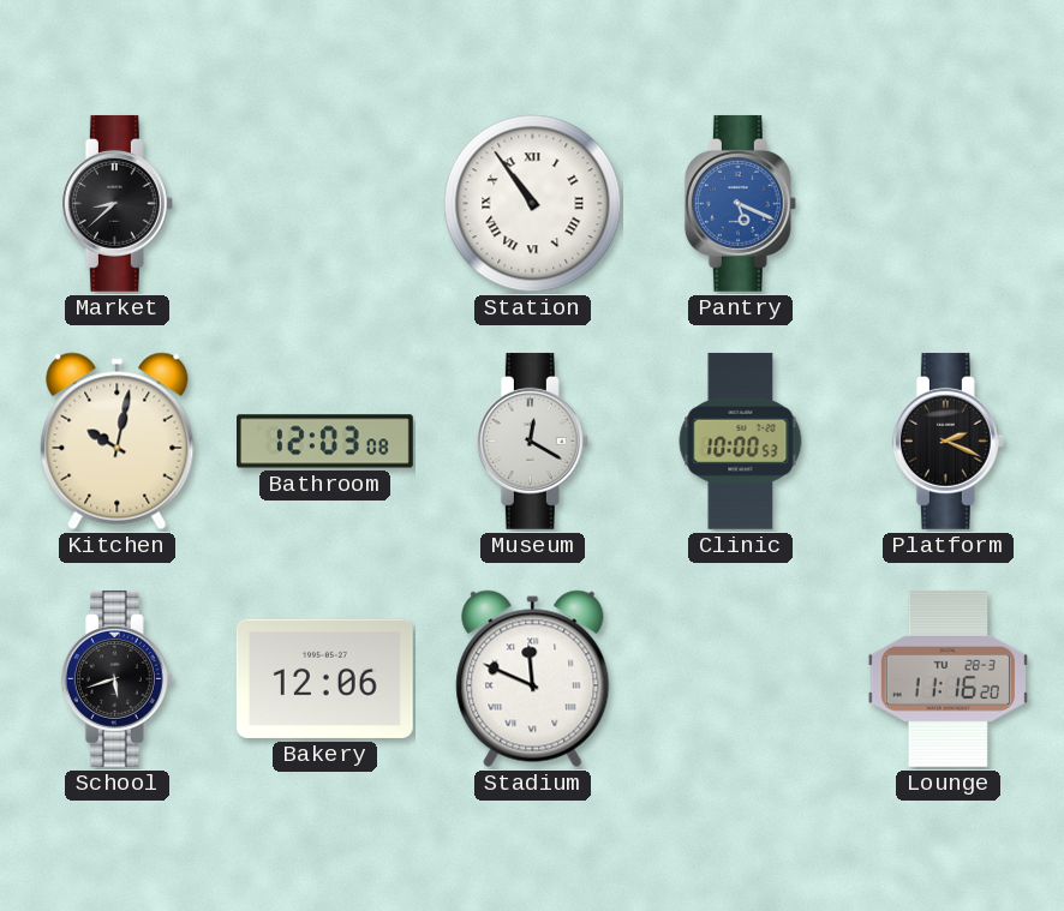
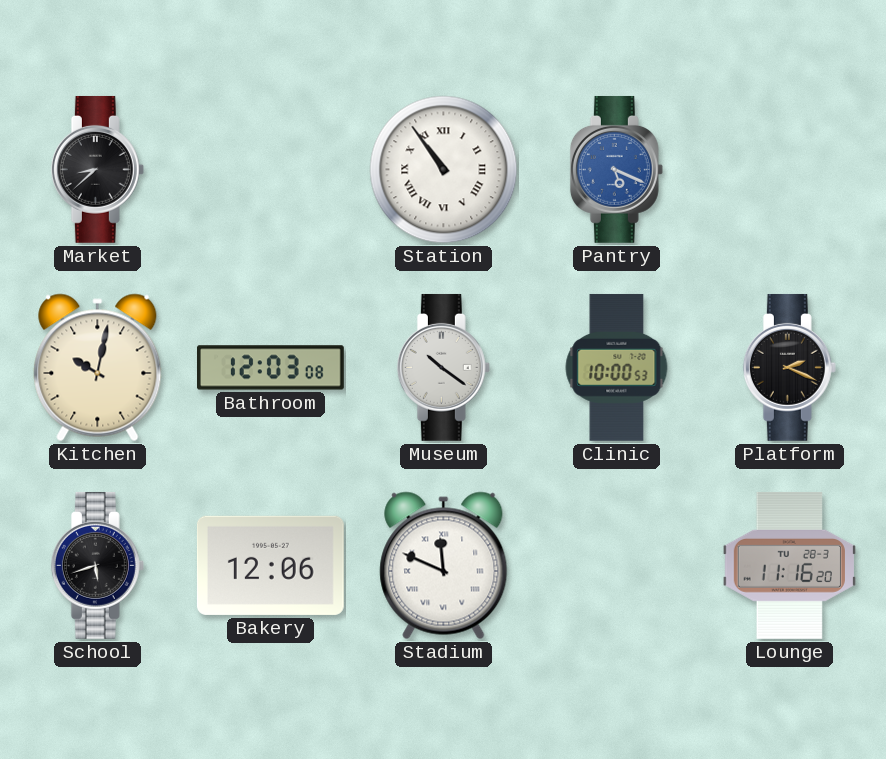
Museum: 12:20 -> 10:21 (443, 367)
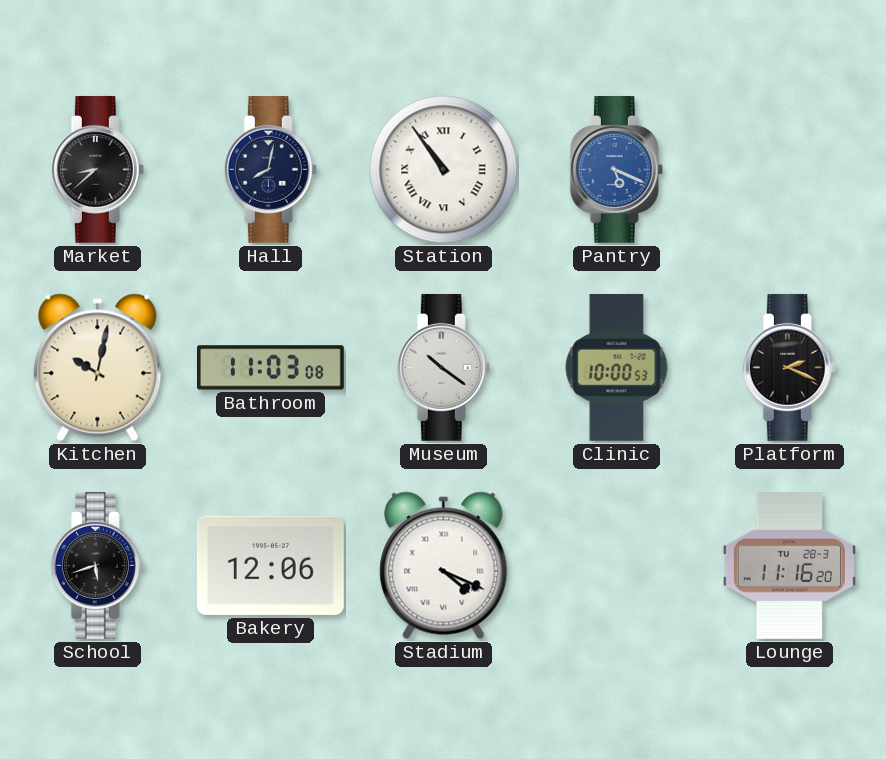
Hall: none -> 8:02 (270, 169)
Bathroom: 12:03 -> 11:03 (271, 368)
Stadium: 11:49 -> 4:19 (444, 566)
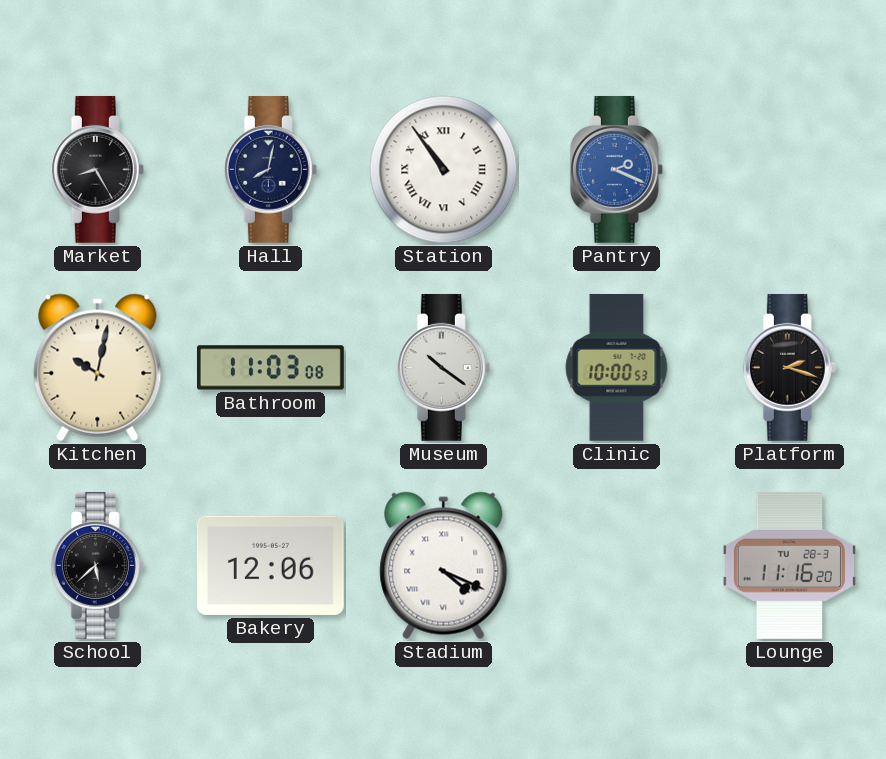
Market: 8:38 -> 8:25 (97, 169)
Pantry: 5:19 -> 2:19 (616, 169)
Platform: 2:19 -> 2:18 (789, 367)
School: 5:42 -> 5:38 (97, 565)
